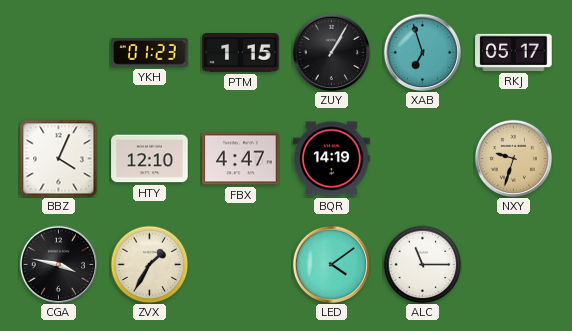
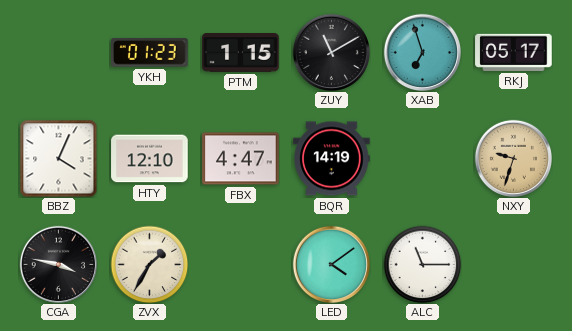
ZUY: 1:05 -> 11:10 (331, 52)
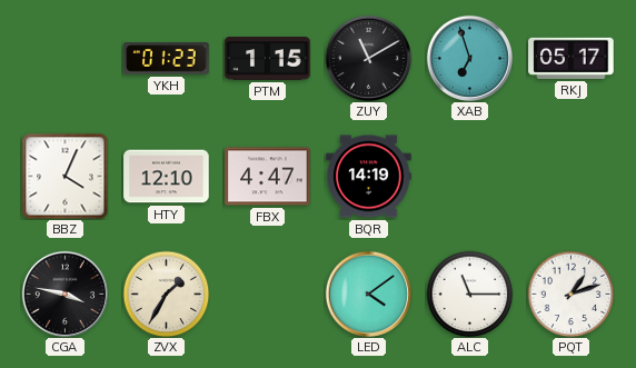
NXY: 9:33 -> none (513, 158)
PQT: none -> 1:12 (570, 294)
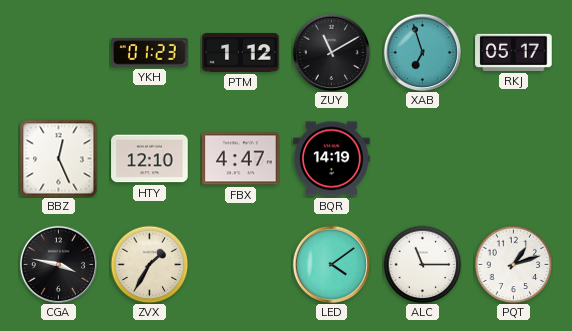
PTM: 1:15 -> 1:12 (241, 53)
BBZ: 4:04 -> 12:26 (58, 158)
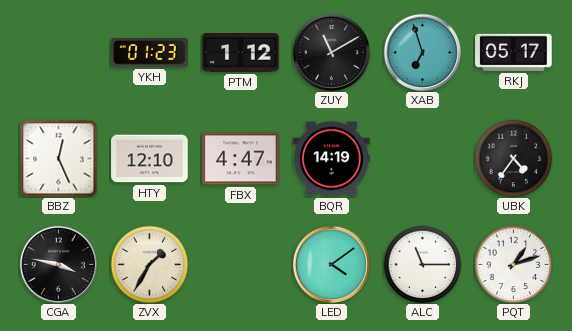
UBK: none -> 4:36 (513, 158)
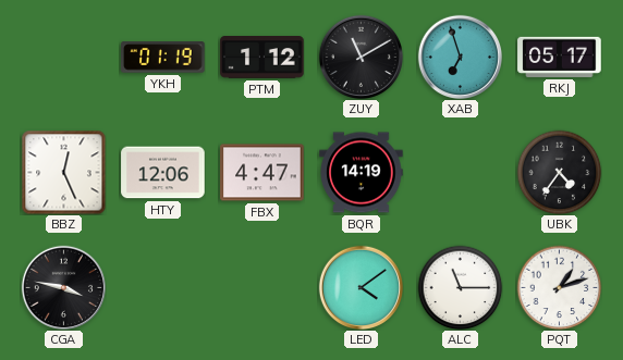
YKH: 01:23 -> 01:19 (163, 58)
HTY: 12:10 -> 12:06 (163, 173)
ZVX: 1:35 -> none (149, 264)
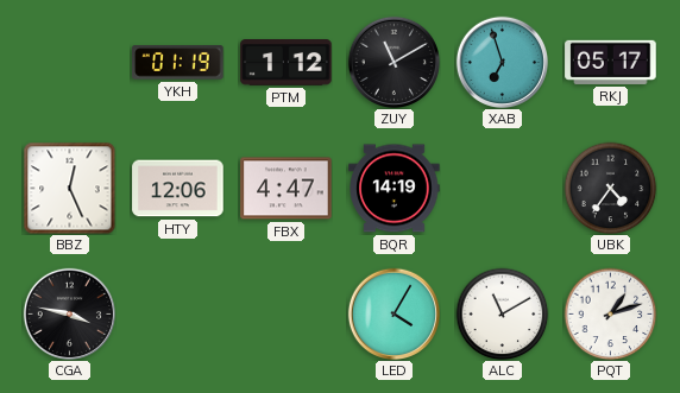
LED: 4:09 -> 4:05 (393, 313)
ALC: 11:15 -> 11:10 (502, 313)
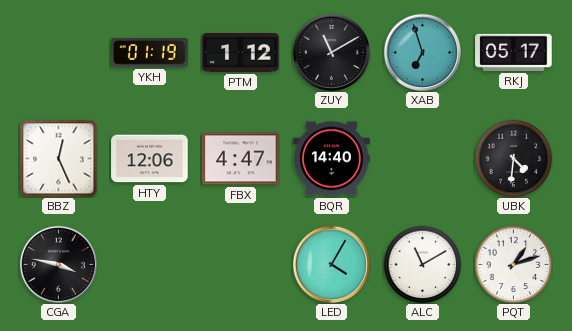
BQR: 14:19 -> 14:40 (332, 159)
UBK: 4:36 -> 4:31 (513, 158)
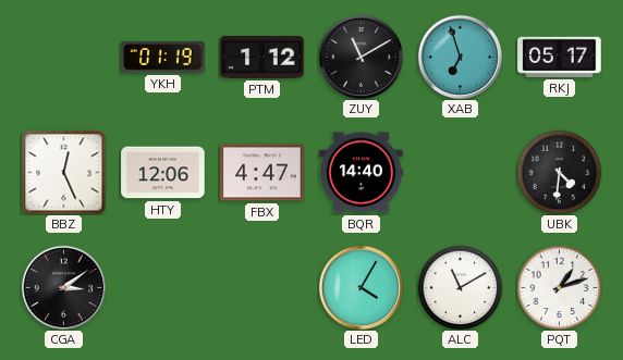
CGA: 3:47 -> 3:09 (63, 287)
